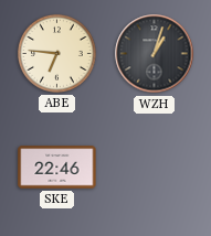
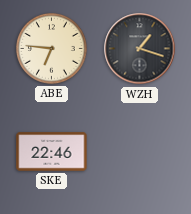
WZH: 1:03 -> 1:18 (140, 49)
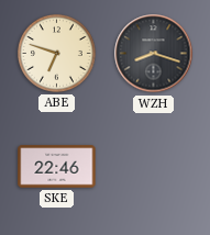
ABE: 6:46 -> 6:48 (56, 53)
WZH: 1:18 -> 8:18 (154, 54)
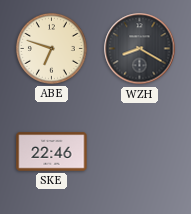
WZH: 8:18 -> 8:20 (140, 49)
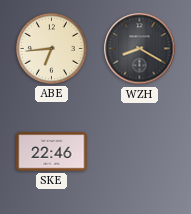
ABE: 6:48 -> 6:44 (51, 48)
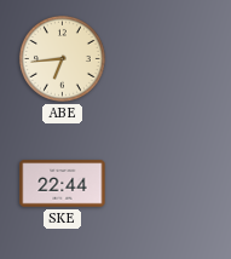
WZH: 8:20 -> none (140, 49)
SKE: 22:46 -> 22:44 (63, 184)
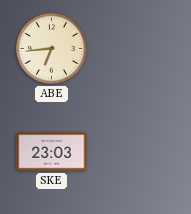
SKE: 22:44 -> 23:03 (52, 152)
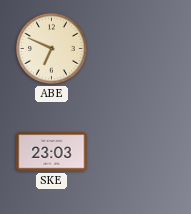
ABE: 6:44 -> 6:49 (51, 48)
